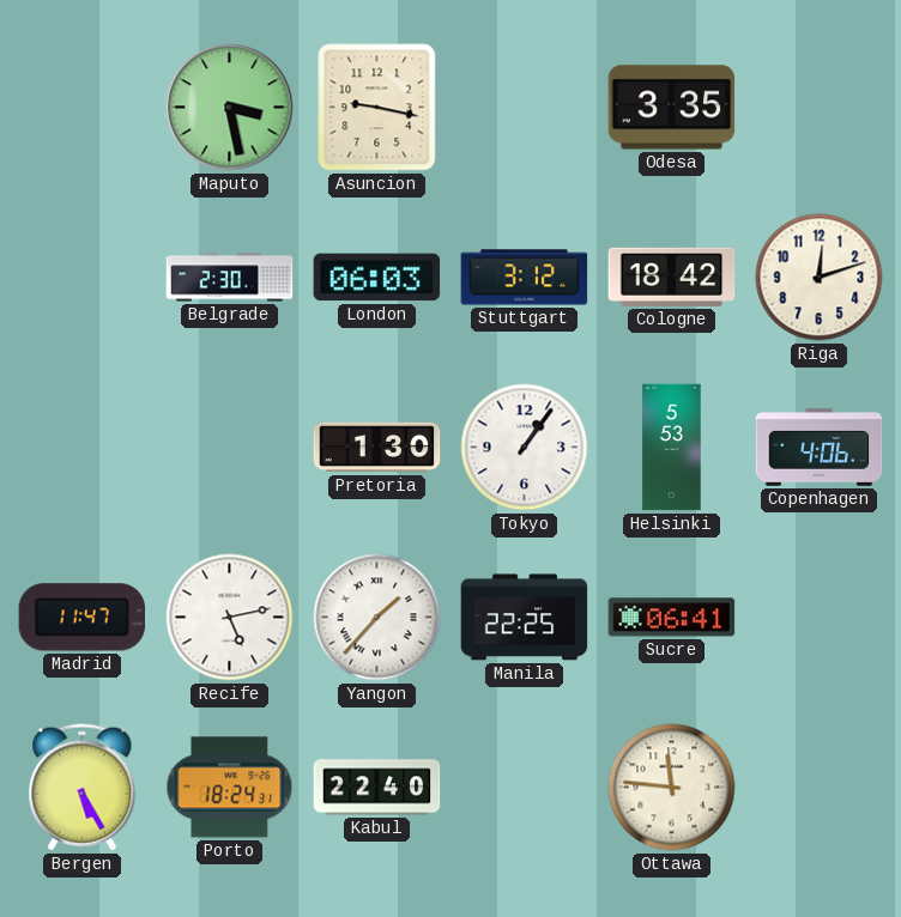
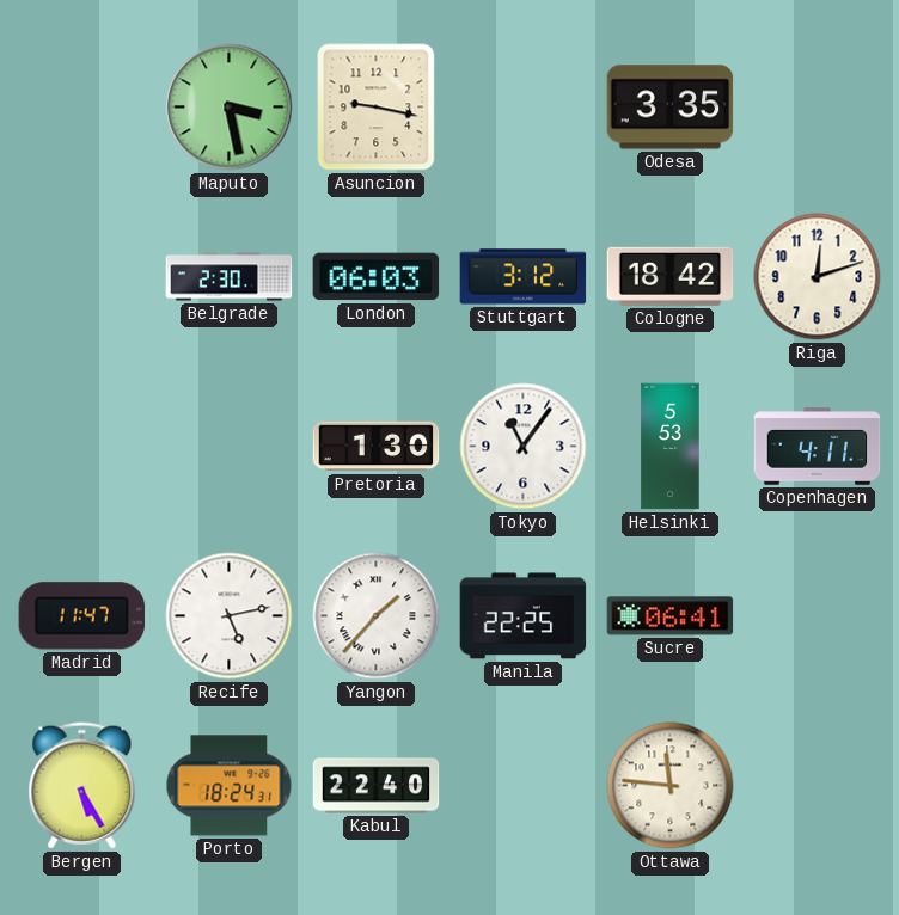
Tokyo: 1:06 -> 11:06 (524, 447)
Copenhagen: 4:06 -> 4:11 (818, 447)
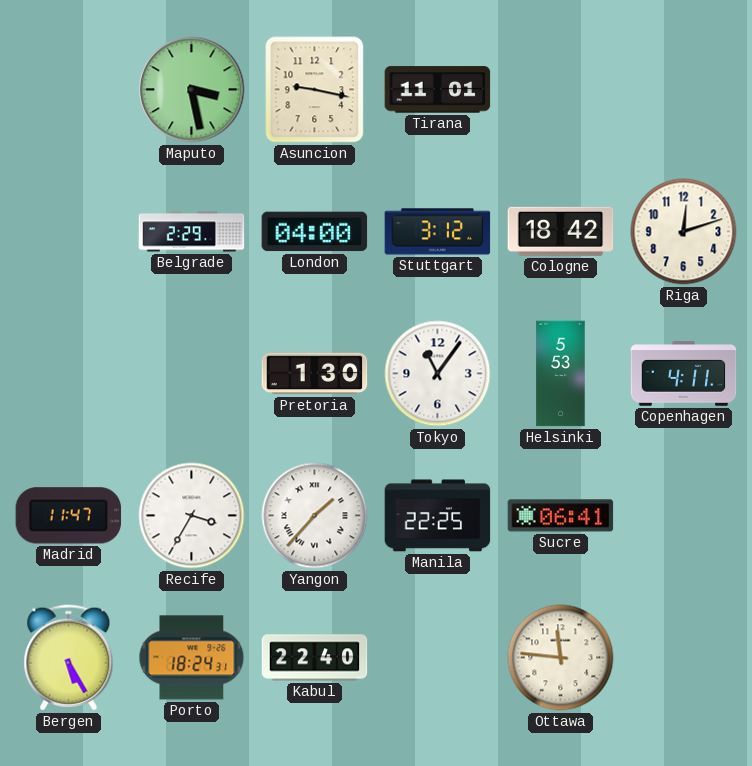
Tirana: none -> 11:01 (438, 90)
Odesa: 3:35 -> none (671, 108)
Belgrade: 2:30 -> 2:29 (192, 232)
London: 06:03 -> 04:00 (315, 232)
Recife: 5:13 -> 3:35 (192, 516)
